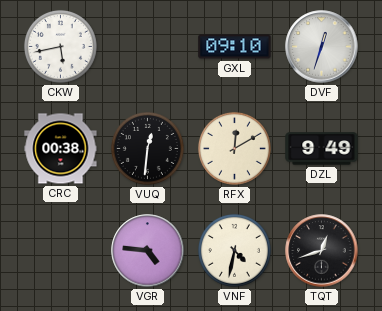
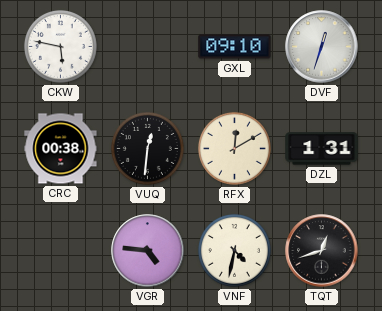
CKW: 5:43 -> 5:47 (60, 46)
DZL: 9:49 -> 1:31 (322, 149)
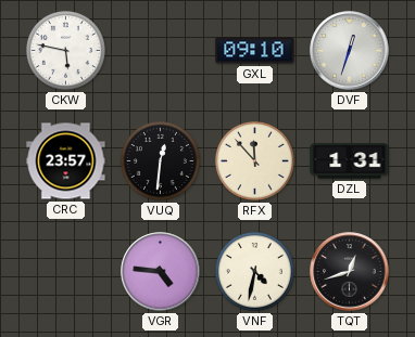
CRC: 00:38 -> 23:57 (66, 161)
RFX: 12:10 -> 11:53 (254, 160)
